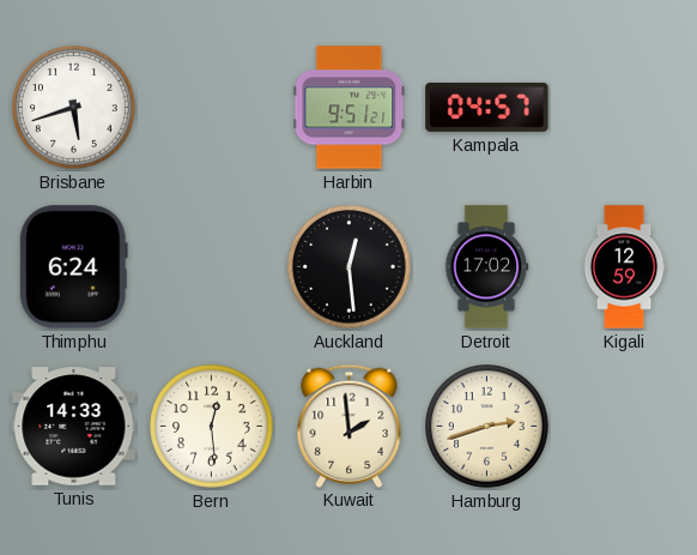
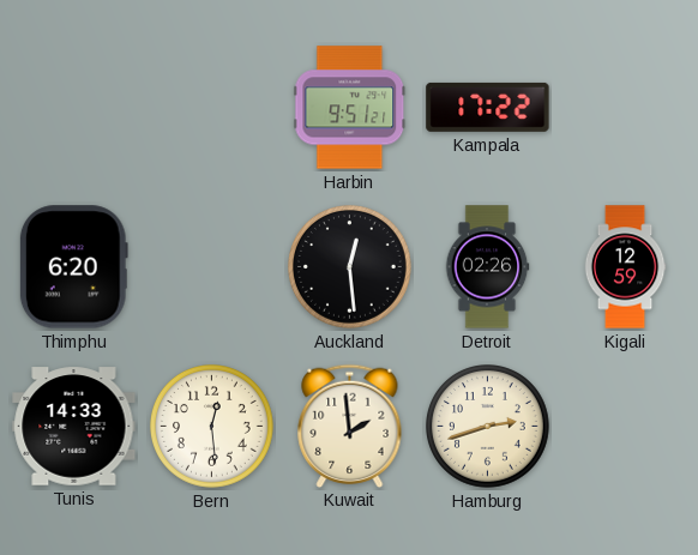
Brisbane: 5:42 -> none (74, 108)
Kampala: 04:57 -> 17:22 (488, 107)
Thimphu: 6:24 -> 6:20 (73, 267)
Detroit: 17:02 -> 02:26 (487, 267)
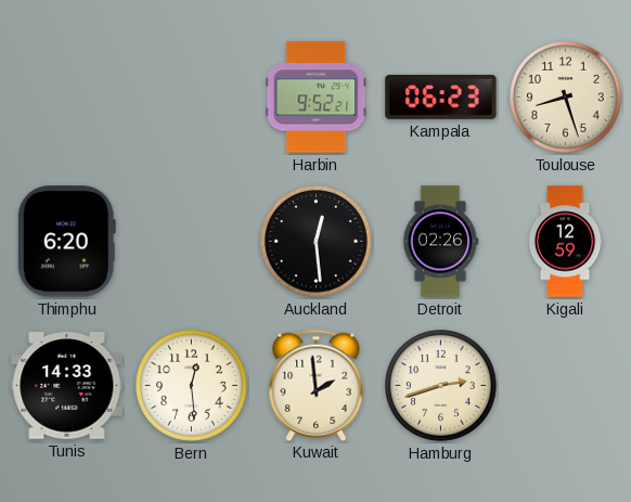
Harbin: 9:51 -> 9:52 (317, 98)
Kampala: 17:22 -> 06:23 (441, 96)
Toulouse: none -> 8:27 (566, 98)
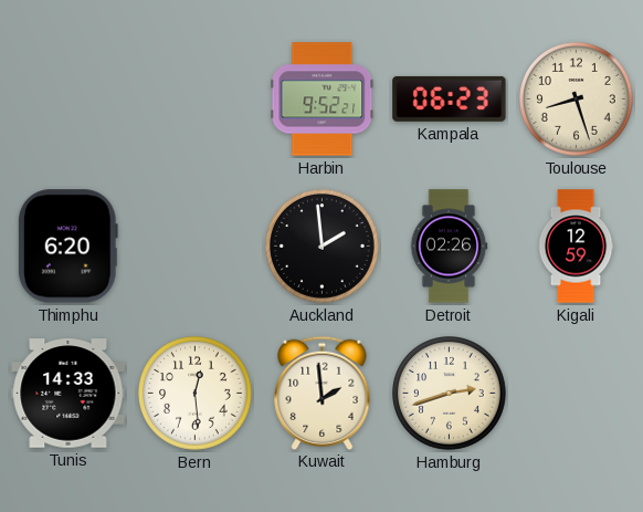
Auckland: 12:29 -> 1:59 (323, 247)
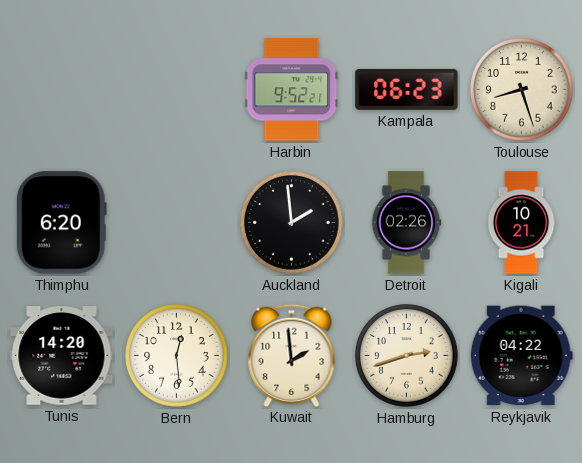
Kigali: 12:59 -> 10:21 (521, 223)
Tunis: 14:33 -> 14:20 (62, 356)
Reykjavik: none -> 04:22 (521, 356)
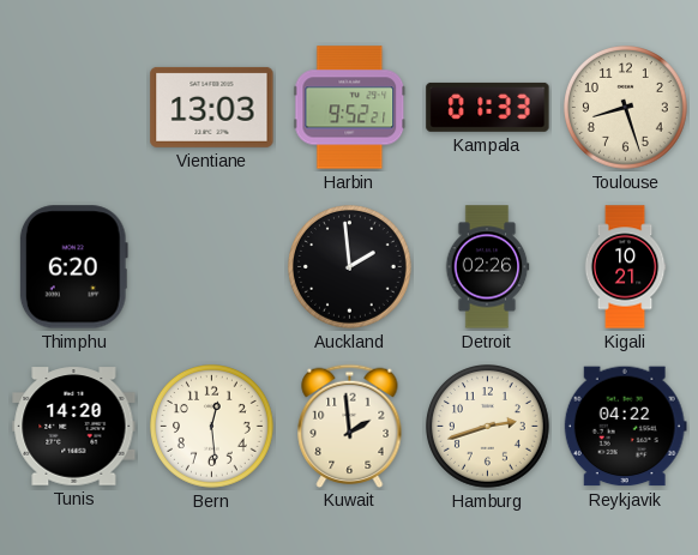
Vientiane: none -> 13:03 (212, 107)
Kampala: 06:23 -> 01:33 (488, 107)
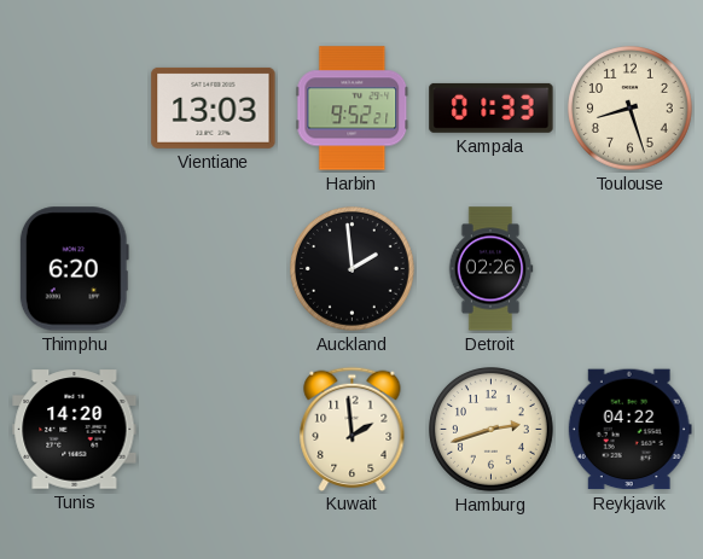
Kigali: 10:21 -> none (625, 267)
Bern: 12:29 -> none (212, 427)
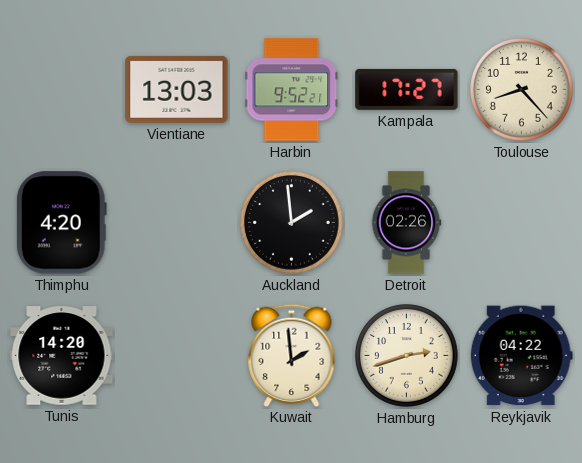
Kampala: 01:33 -> 17:27 (407, 89)
Toulouse: 8:27 -> 8:23 (522, 90)
Thimphu: 6:20 -> 4:20 (61, 223)
